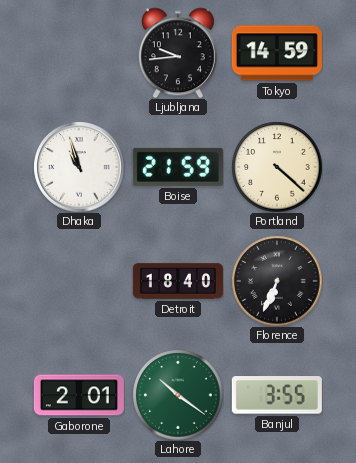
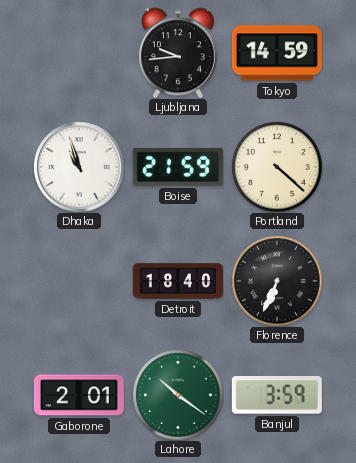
Banjul: 3:55 -> 3:59 (277, 395)
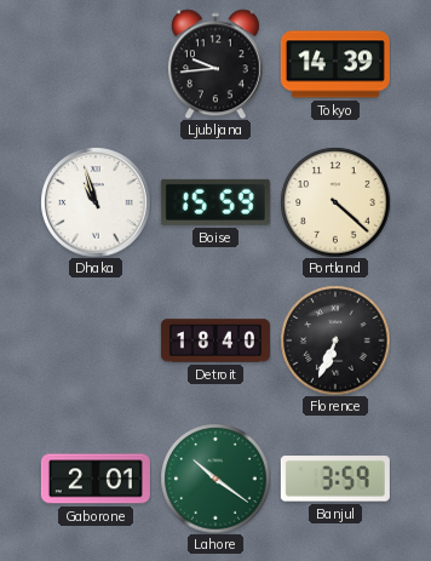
Tokyo: 14:59 -> 14:39 (335, 64)
Boise: 21:59 -> 15:59 (215, 202)
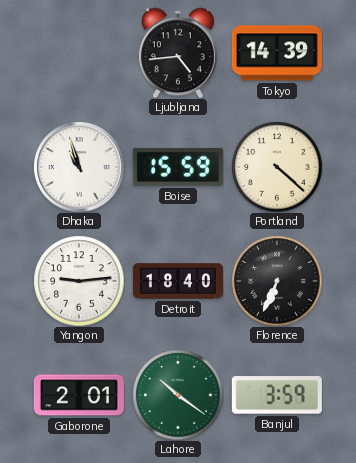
Ljubljana: 9:44 -> 4:44 (178, 53)
Yangon: none -> 9:14 (79, 281)
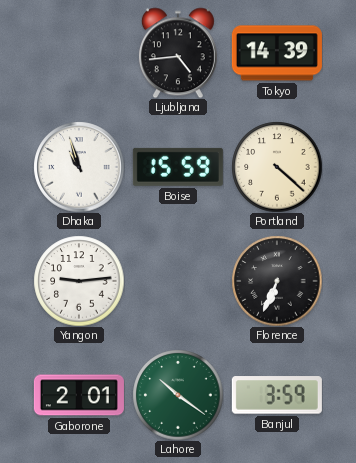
Detroit: 18:40 -> none (178, 281)
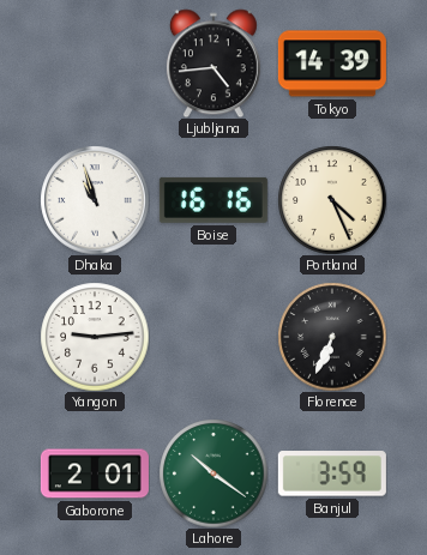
Boise: 15:59 -> 16:16 (213, 200)
Portland: 4:22 -> 4:26 (332, 200)
